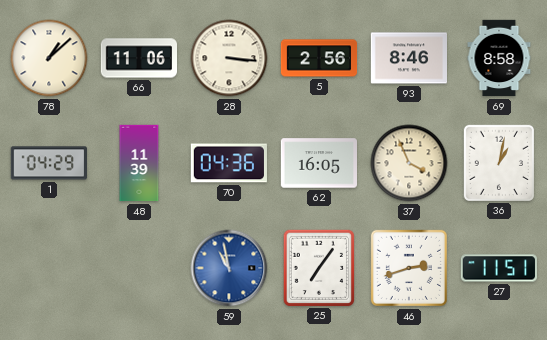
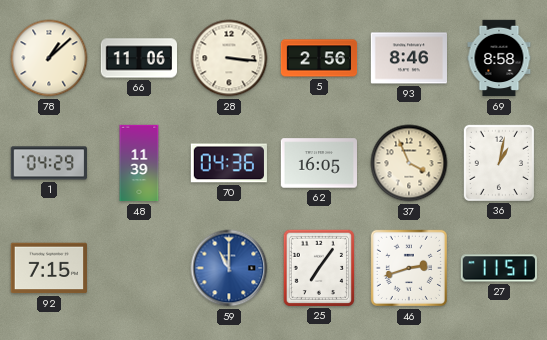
92: none -> 7:15 (48, 268)
59: 10:58 -> 11:00 (229, 268)
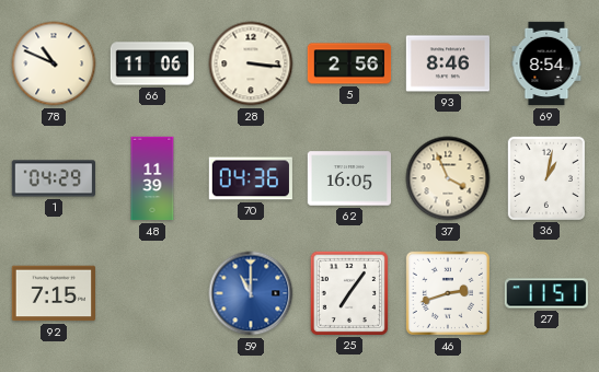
78: 1:08 -> 10:49 (54, 63)
69: 8:58 -> 8:54 (546, 63)
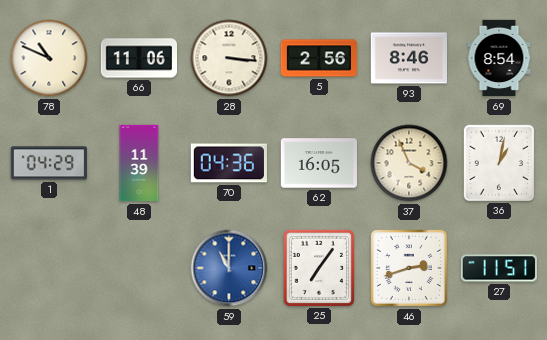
92: 7:15 -> none (53, 293)
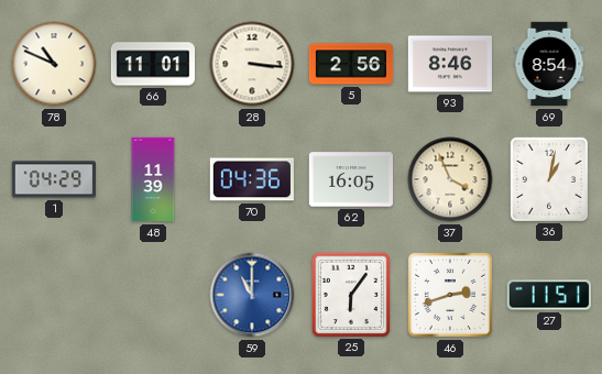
66: 11:06 -> 11:01 (152, 64)
25: 7:06 -> 6:06 (350, 294)
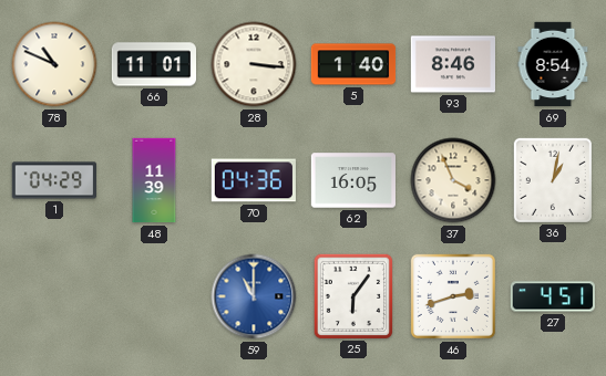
5: 2:56 -> 1:40 (353, 64)
27: 11:51 -> 4:51 (552, 296)
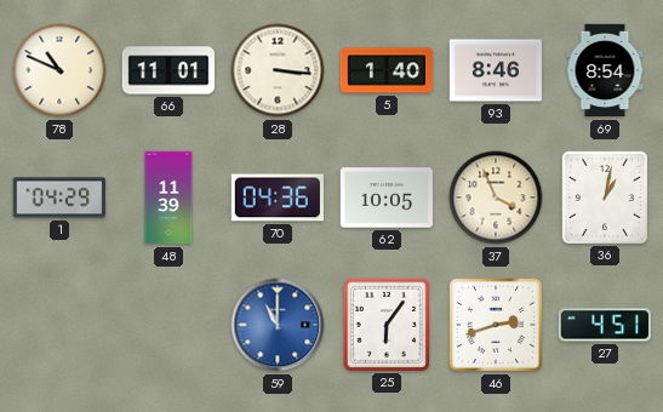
62: 16:05 -> 10:05 (385, 198)
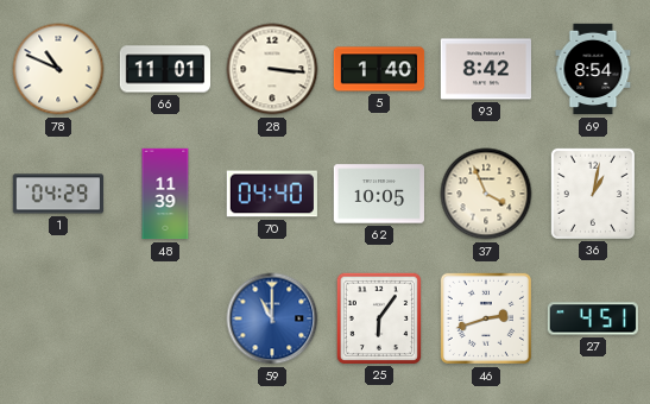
93: 8:46 -> 8:42 (485, 69)
70: 04:36 -> 04:40 (272, 194)
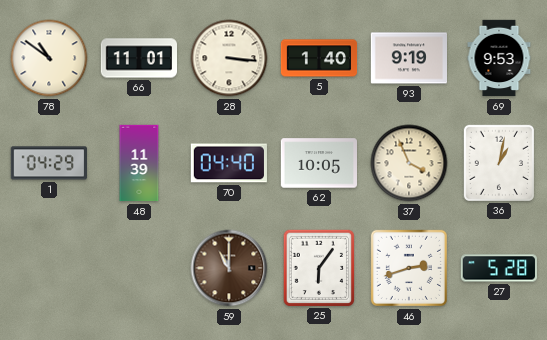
78: 10:49 -> 10:51 (49, 58)
93: 8:42 -> 9:19 (408, 58)
69: 8:54 -> 9:53 (499, 58)
59 dial: blue -> brown (229, 268)
27: 4:51 -> 5:28 (498, 268)
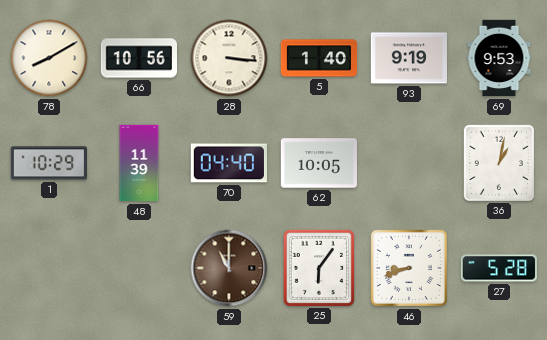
78: 10:51 -> 8:10 (49, 58)
66: 11:01 -> 10:56 (138, 58)
1: 04:29 -> 10:29 (48, 163)
37: 3:56 -> none (409, 163)
46: 2:42 -> 8:42 (409, 268)
